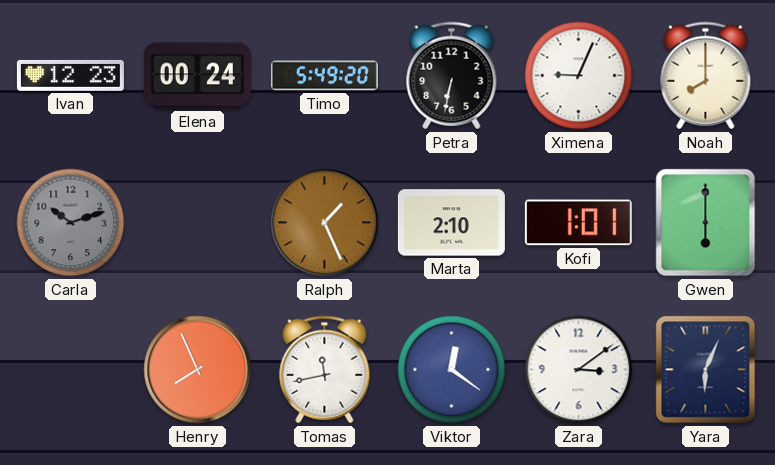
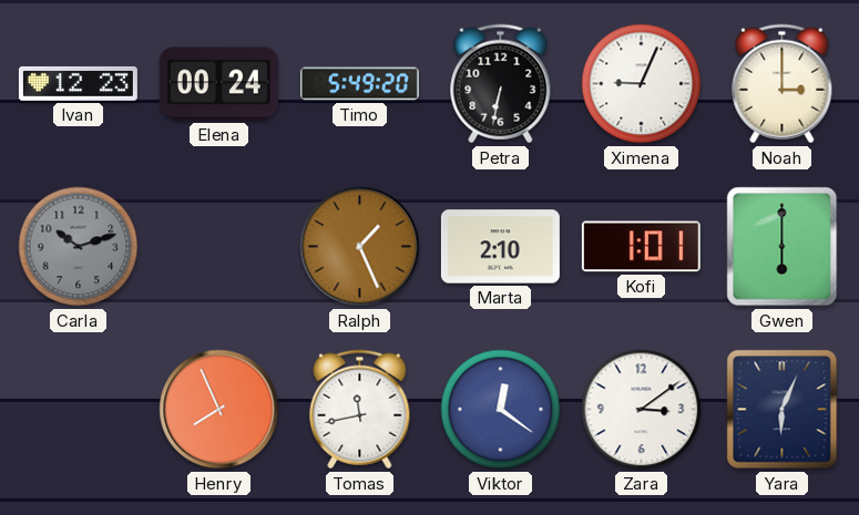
Noah: 8:00 -> 3:00 (783, 84)
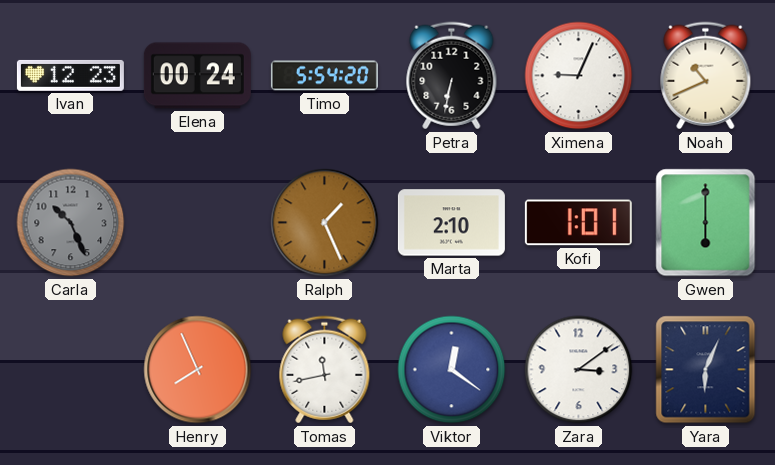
Timo: 5:49 -> 5:54 (324, 76)
Noah: 3:00 -> 10:41 (706, 76)
Carla: 10:12 -> 10:26 (71, 223)
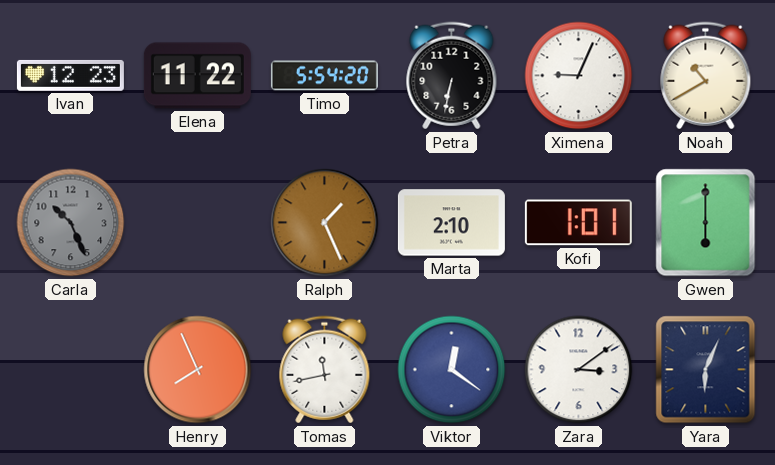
Elena: 00:24 -> 11:22 (197, 76)
Noah: 10:41 -> 10:40 (706, 76)
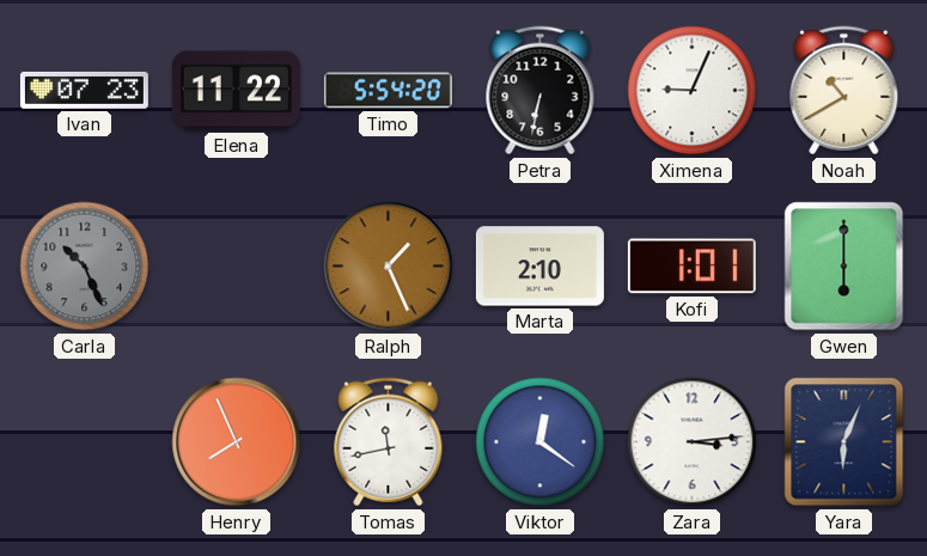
Ivan: 12:23 -> 07:23 (84, 90)
Zara: 3:09 -> 3:14 (693, 442)
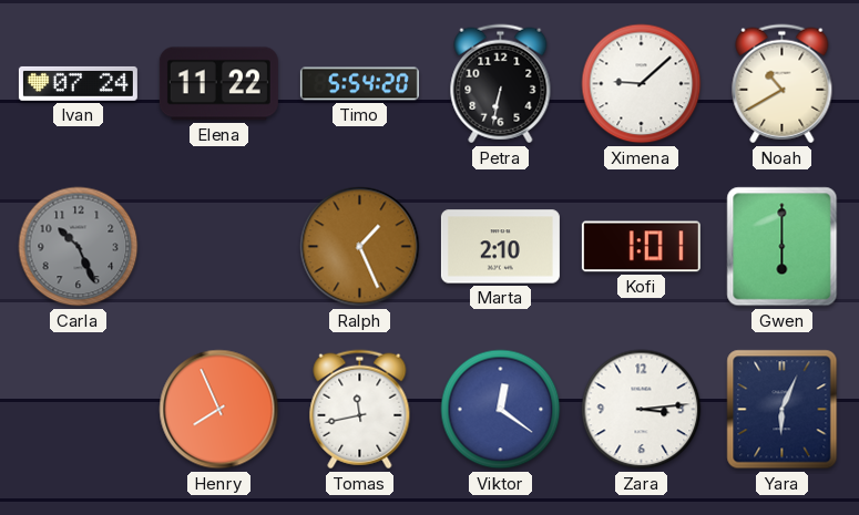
Ivan: 07:23 -> 07:24 (78, 83)
Ximena: 9:04 -> 9:08 (642, 84)
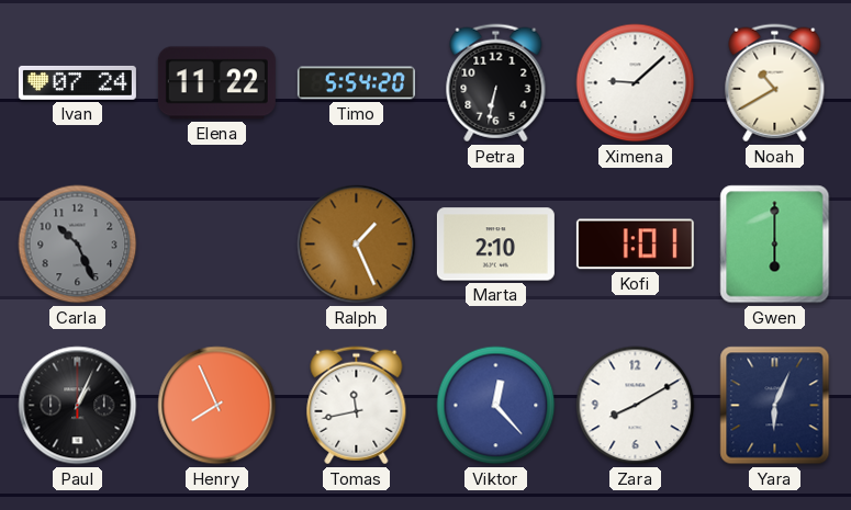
Paul: none -> 1:04 (78, 406)
Viktor: 12:21 -> 12:23 (496, 406)
Zara: 3:14 -> 8:10 (636, 406)
